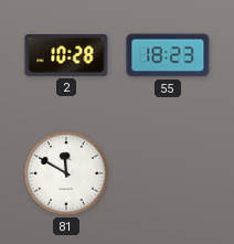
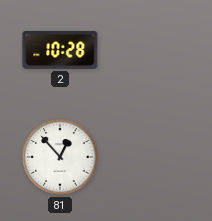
55: 18:23 -> none (168, 55)
81: 11:50 -> 12:53 (60, 157)
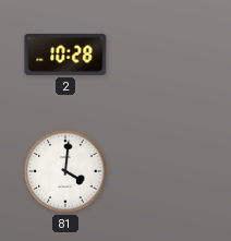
81: 12:53 -> 4:01 (65, 171)
